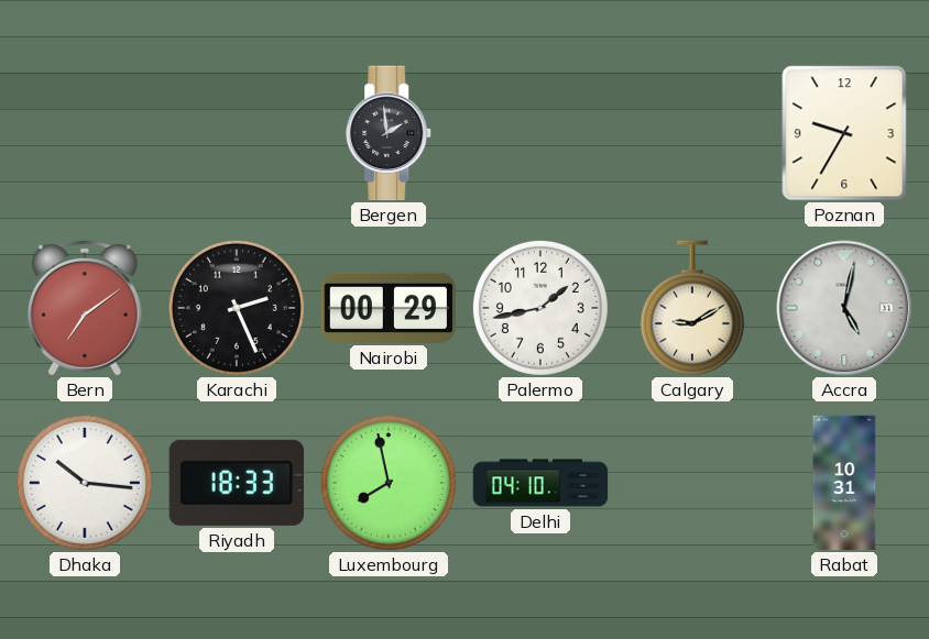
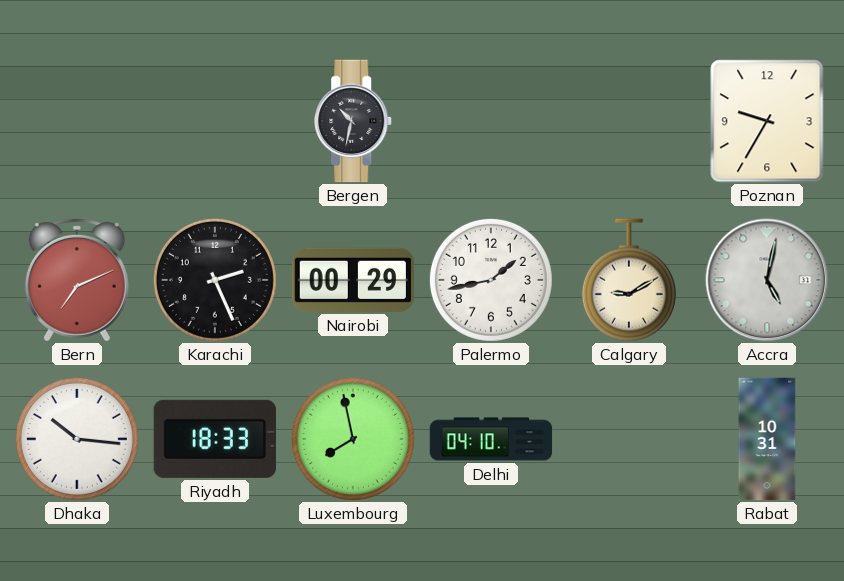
Bergen: 1:59 -> 10:32 (354, 121)
Bern: 7:09 -> 7:11 (77, 280)
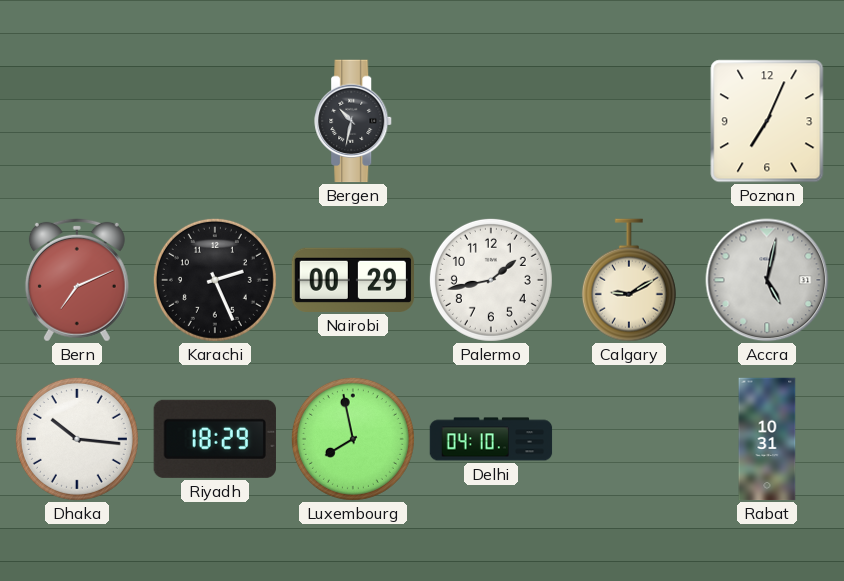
Poznan: 9:35 -> 7:04 (767, 121)
Riyadh: 18:33 -> 18:29 (215, 439)
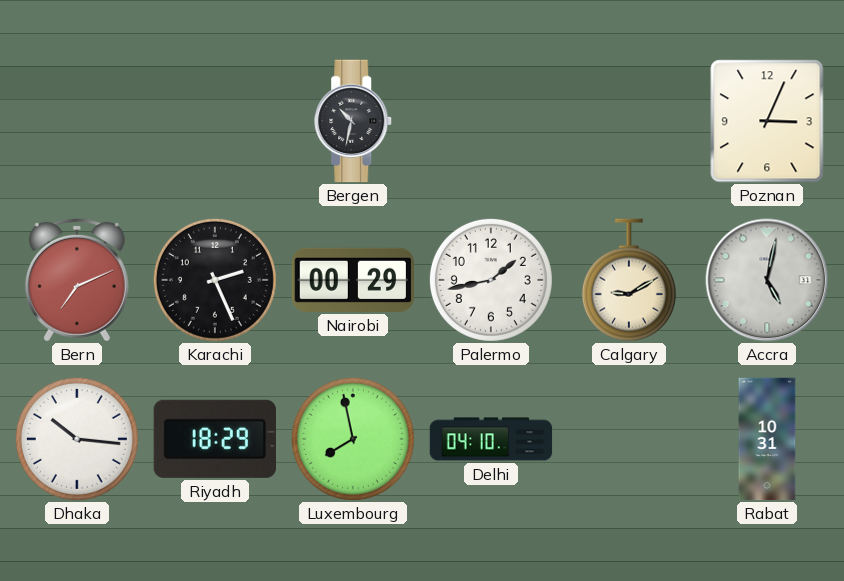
Poznan: 7:04 -> 3:04 (767, 121)
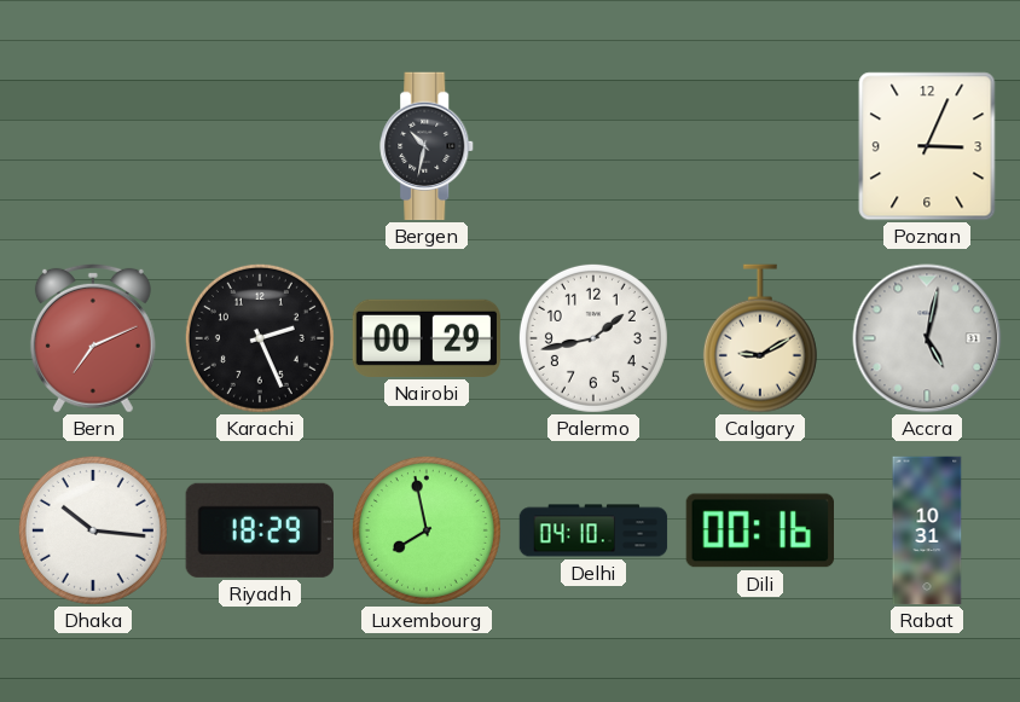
Dili: none -> 00:16 (759, 530)
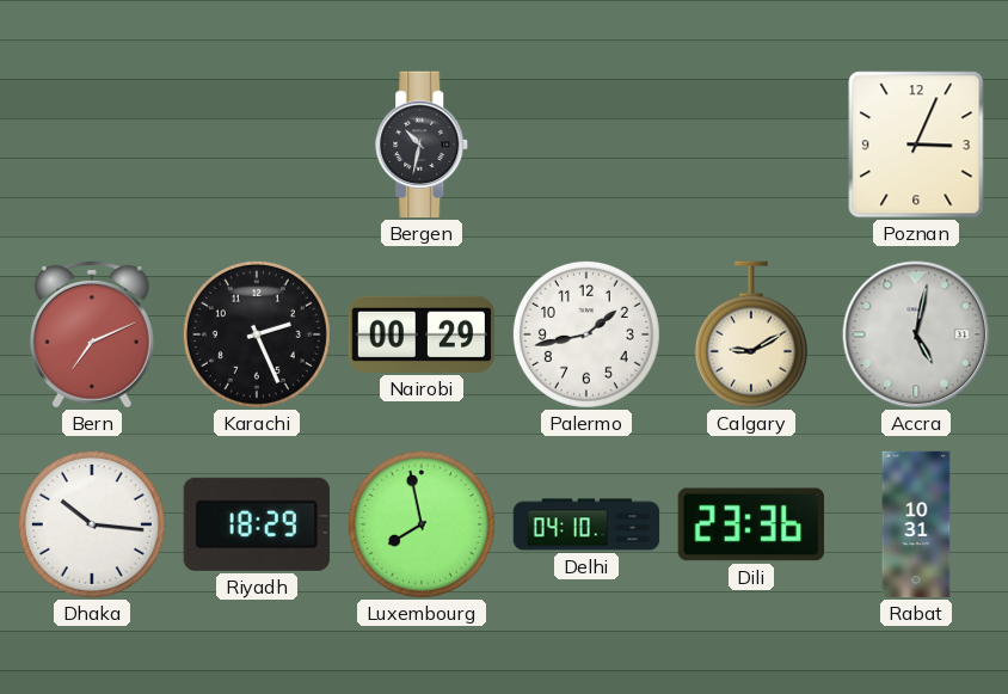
Dili: 00:16 -> 23:36 (750, 524)
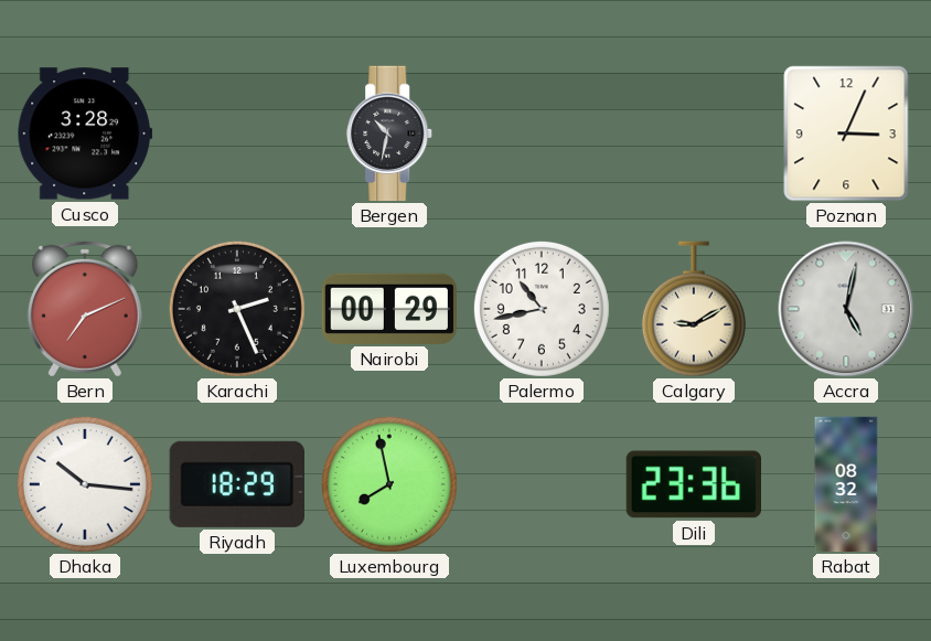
Cusco: none -> 3:28 (85, 133)
Palermo: 1:43 -> 10:43 (542, 309)
Delhi: 04:10 -> none (586, 524)
Rabat: 10:31 -> 08:32 (846, 484)
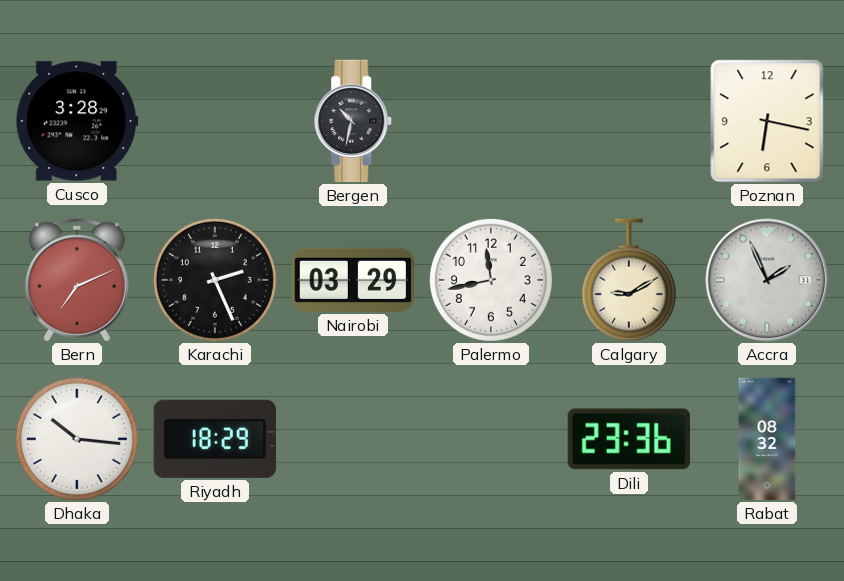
Poznan: 3:04 -> 6:17 (767, 121)
Nairobi: 00:29 -> 03:29 (353, 280)
Palermo: 10:43 -> 11:43 (491, 280)
Accra: 5:02 -> 1:56 (767, 280)
Luxembourg: 7:58 -> none (389, 484)
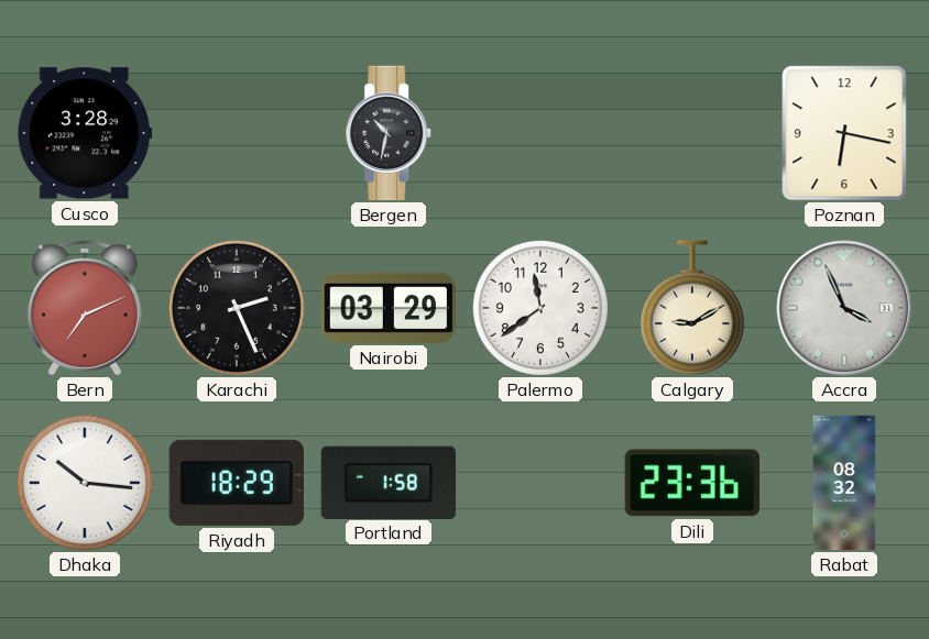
Palermo: 11:43 -> 11:39 (540, 308)
Accra: 1:56 -> 3:56 (844, 308)
Portland: none -> 1:58 (387, 482)
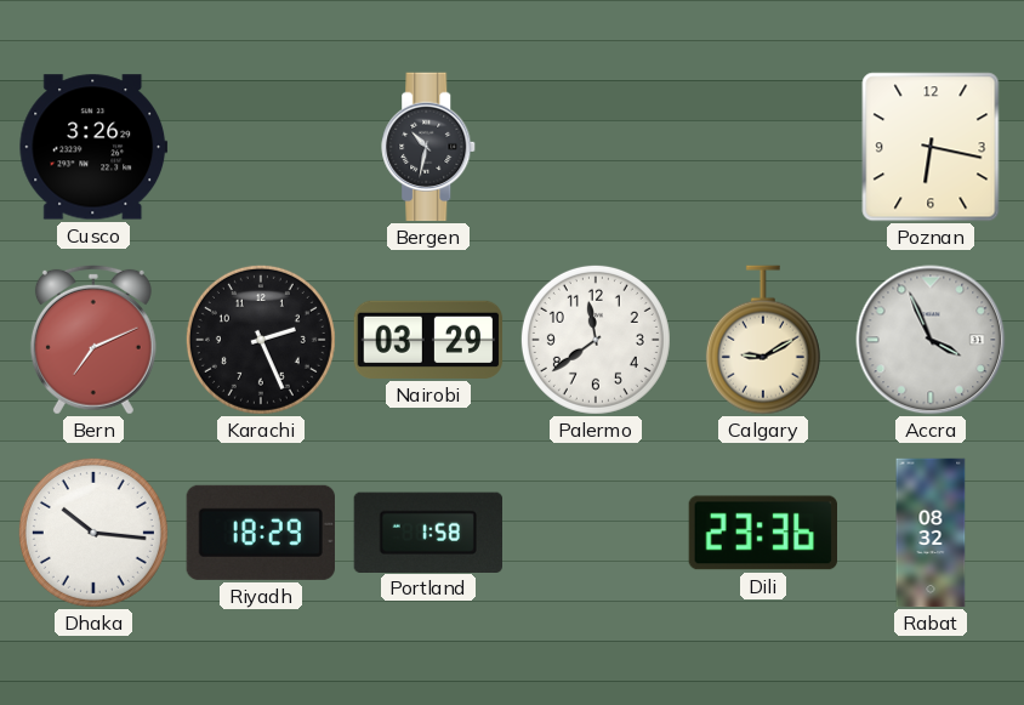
Cusco: 3:28 -> 3:26 (93, 147)
